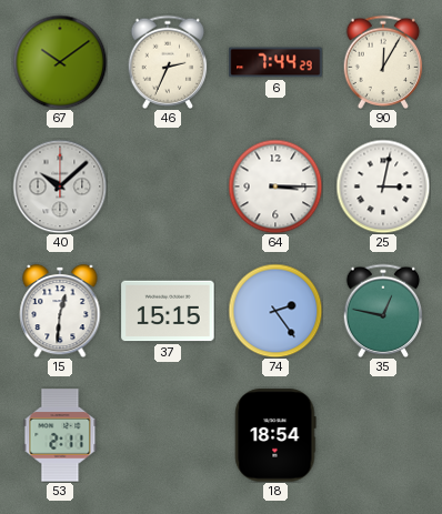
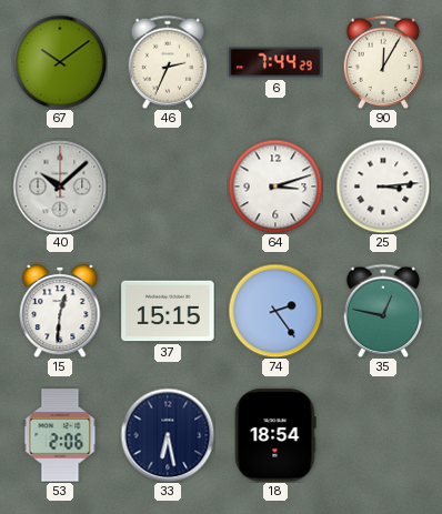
64: 3:15 -> 3:12 (275, 187)
25: 3:02 -> 3:14 (383, 187)
53: 2:11 -> 2:06 (60, 435)
33: none -> 6:28 (168, 435)
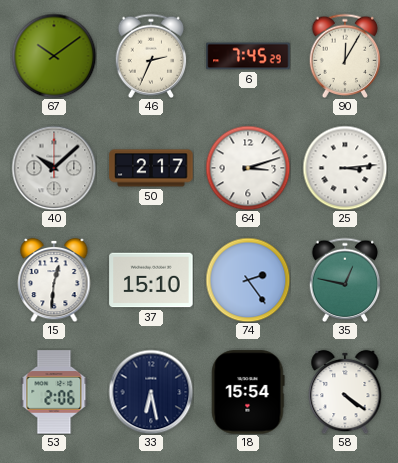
6: 7:44 -> 7:45 (248, 56)
50: none -> 2:17 (151, 168)
37: 15:15 -> 15:10 (151, 280)
18: 18:54 -> 15:54 (248, 392)
58: none -> 4:21 (345, 392)
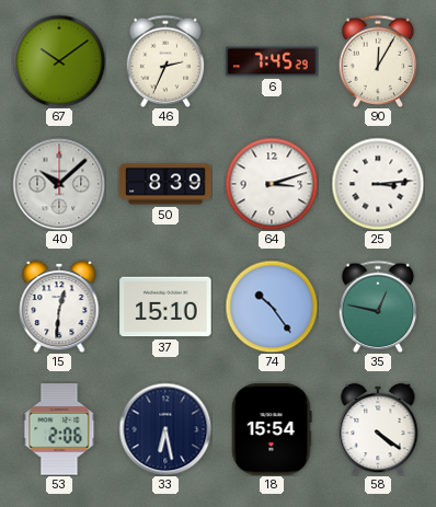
50: 2:17 -> 8:39 (165, 184)
74: 2:24 -> 10:24 (272, 307)
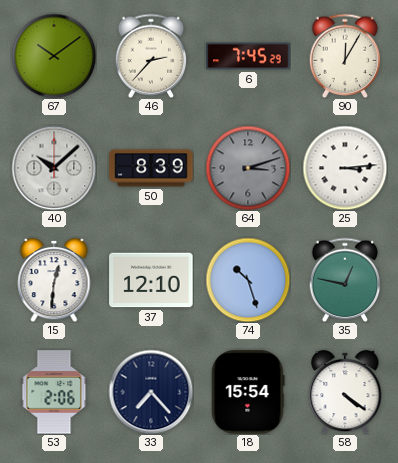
46: 2:34 -> 2:37 (151, 55)
64 dial: white -> grey (248, 168)
37: 15:10 -> 12:10 (151, 280)
74: 10:24 -> 10:27 (248, 280)
33: 6:28 -> 7:23 (151, 392)
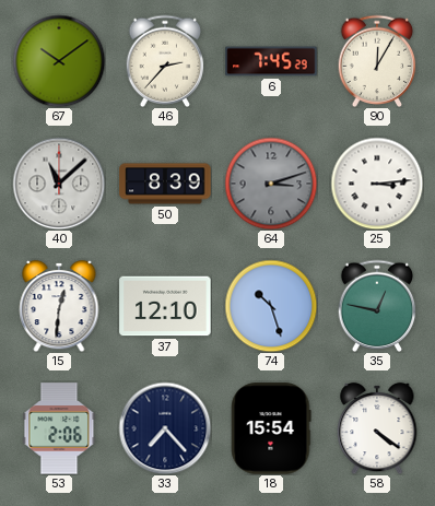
40: 10:08 -> 11:08 (59, 184)
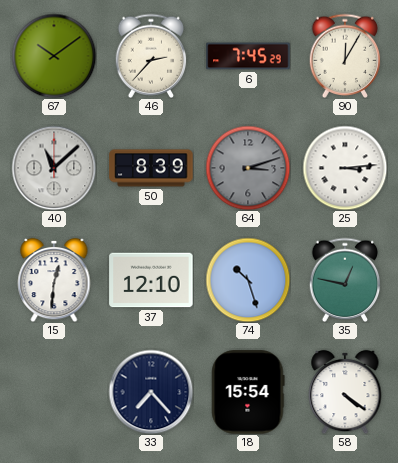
53: 2:06 -> none (59, 428)
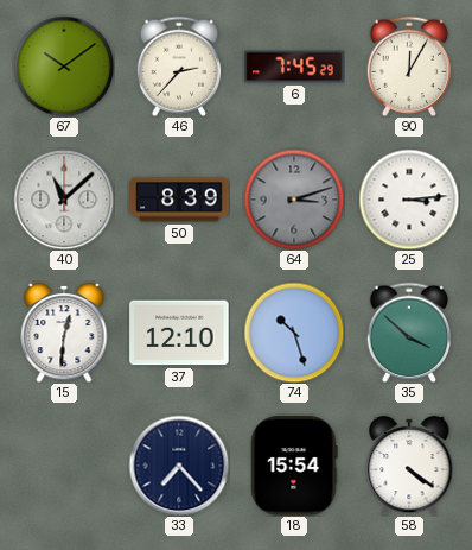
35: 12:47 -> 3:52 (409, 331)
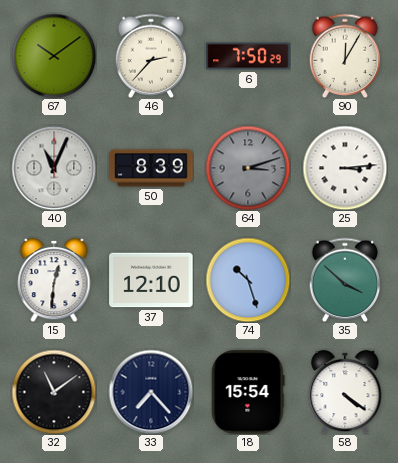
6: 7:45 -> 7:50 (248, 56)
40: 11:08 -> 11:04 (54, 168)
32: none -> 11:09 (54, 392)
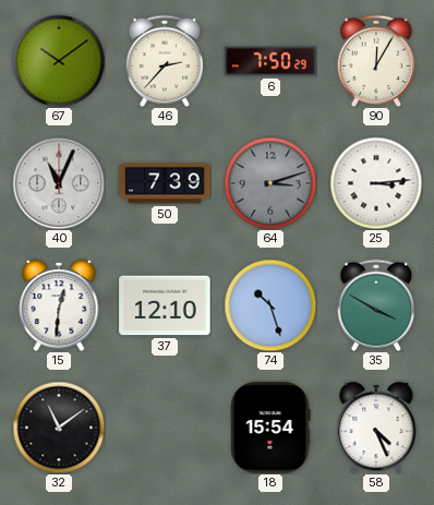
50: 8:39 -> 7:39 (165, 183)
35: 3:52 -> 3:50 (376, 304)
33: 7:23 -> none (151, 392)
58: 4:21 -> 4:26 (376, 428)
